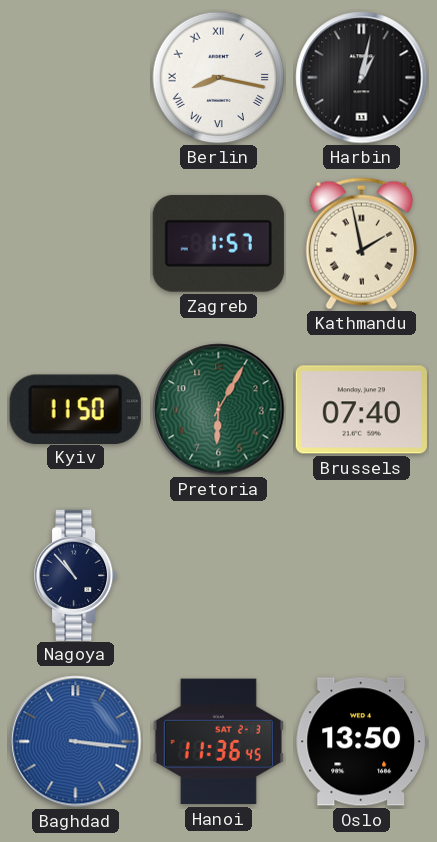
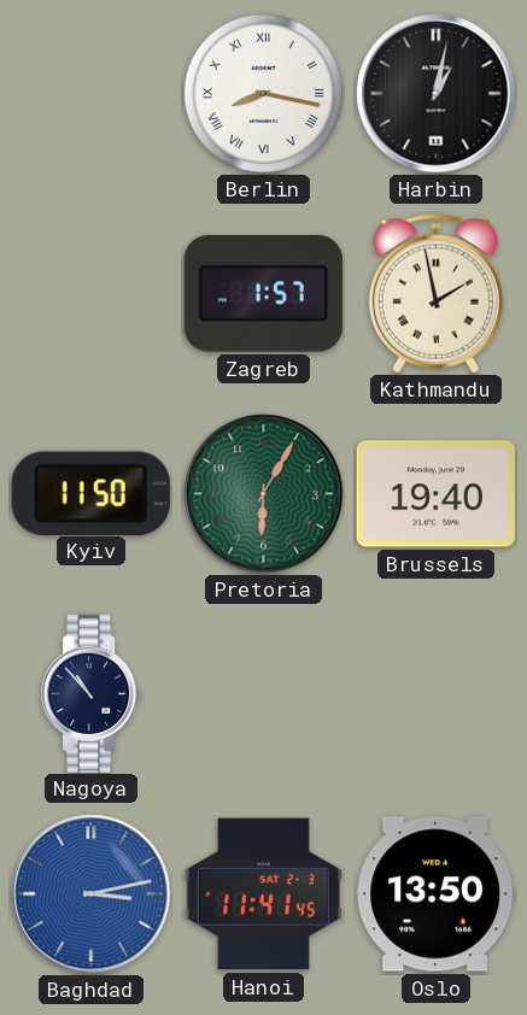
Brussels: 07:40 -> 19:40 (435, 494)
Baghdad: 3:16 -> 3:13 (92, 894)
Hanoi: 11:36 -> 11:41 (263, 894)
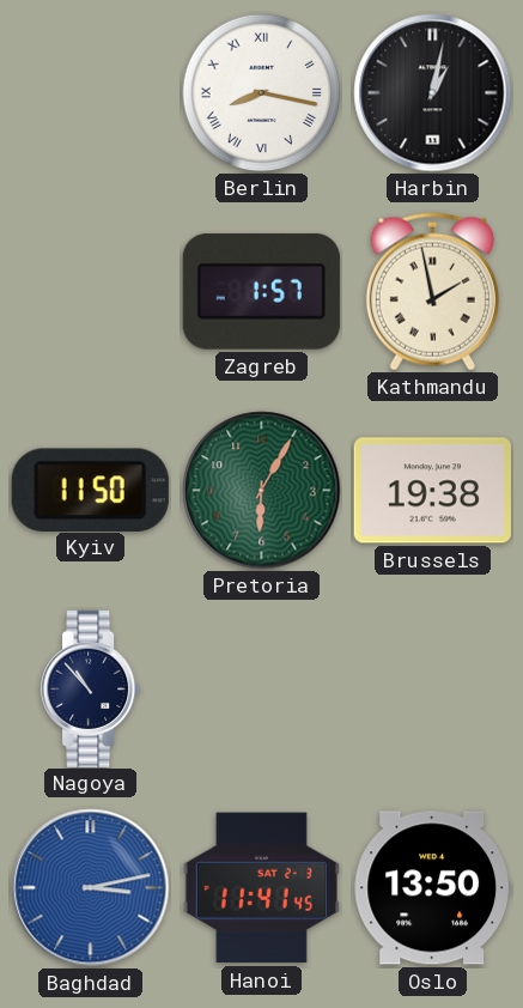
Brussels: 19:40 -> 19:38 (432, 491)
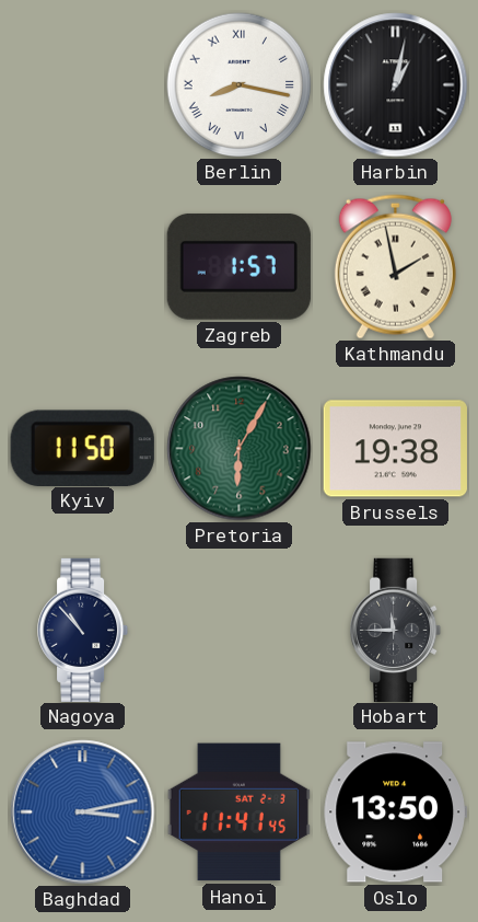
Hobart: none -> 11:45 (397, 630)
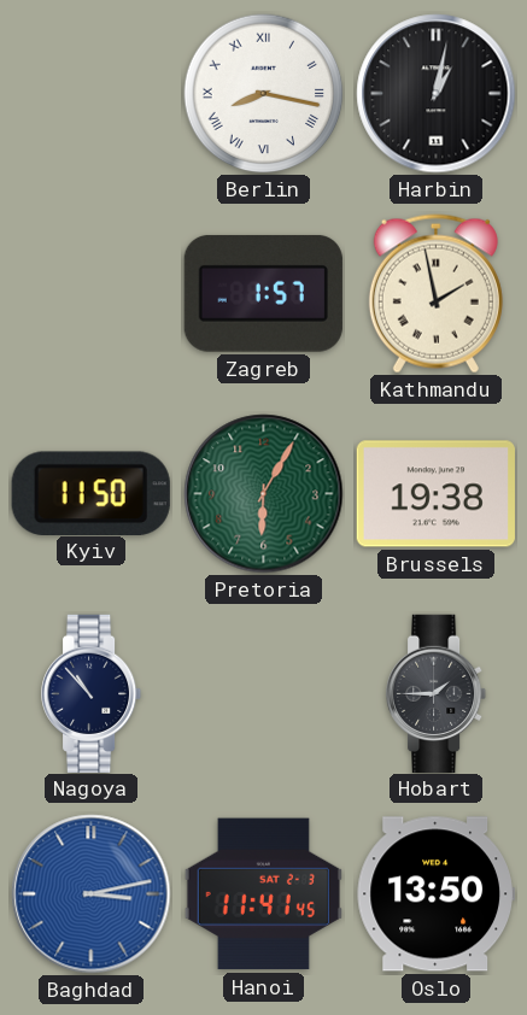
Hobart: 11:45 -> 1:45 (438, 693)
